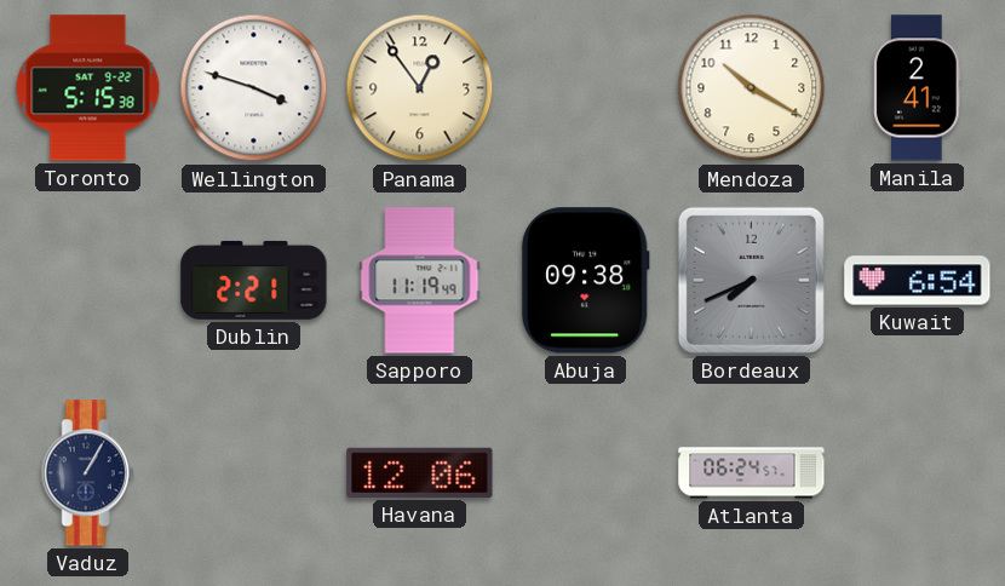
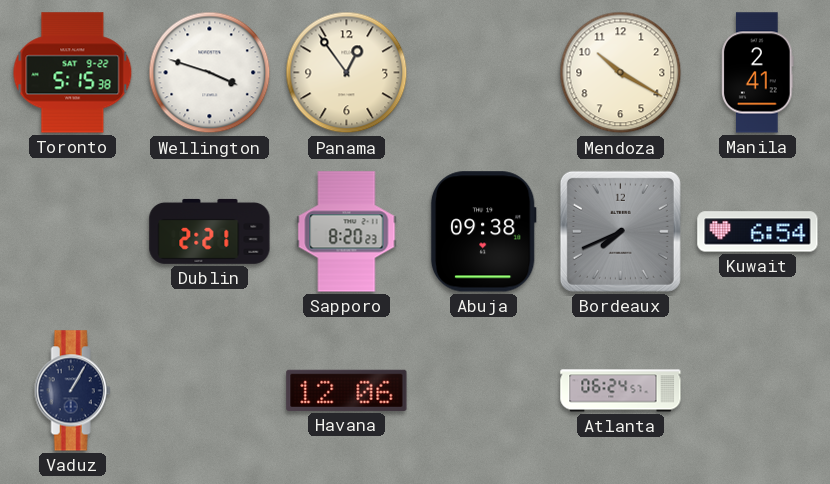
Sapporo: 11:19 -> 8:20 (347, 232)
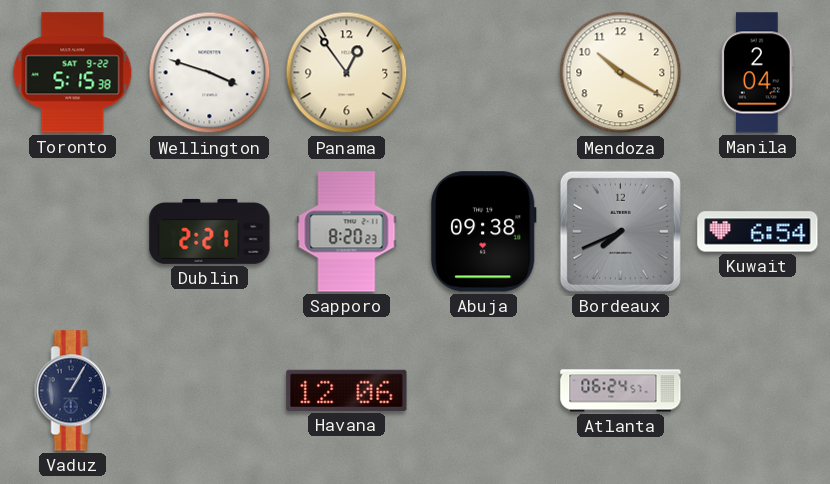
Manila: 2:41 -> 2:04 (758, 73)
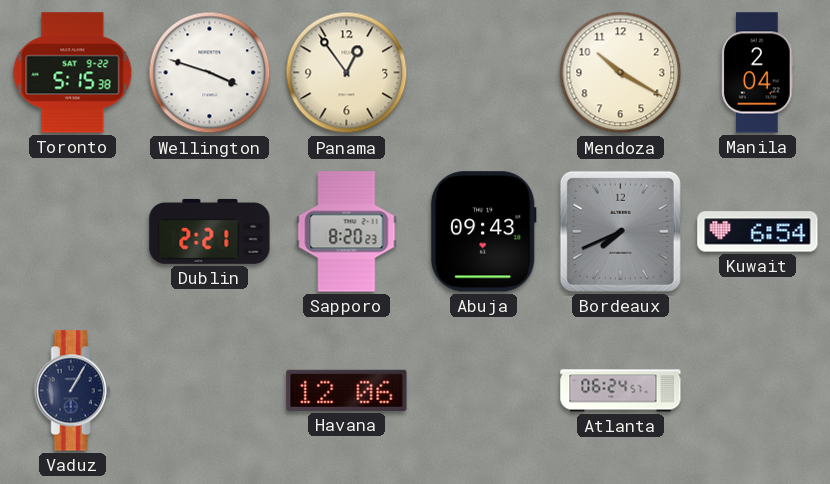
Abuja: 09:38 -> 09:43 (483, 232)
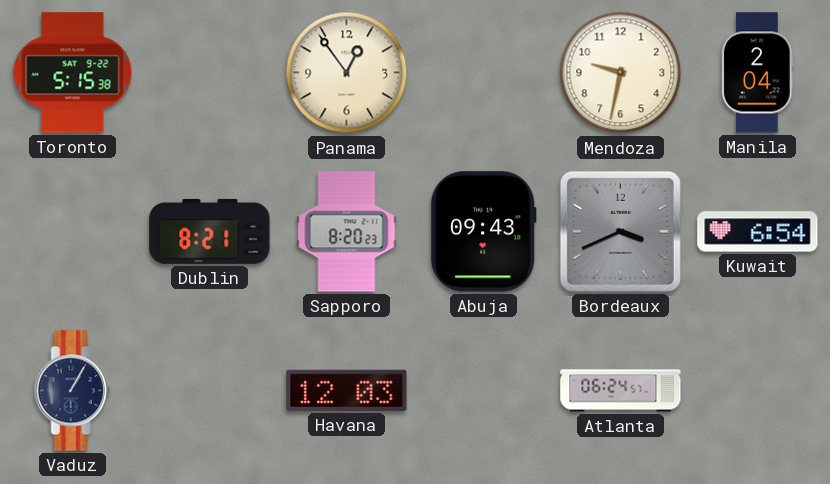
Wellington: 3:48 -> none (210, 73)
Mendoza: 10:20 -> 9:32 (621, 73)
Dublin: 2:21 -> 8:21 (210, 231)
Bordeaux: 7:41 -> 3:41 (620, 231)
Havana: 12:06 -> 12:03 (347, 390)
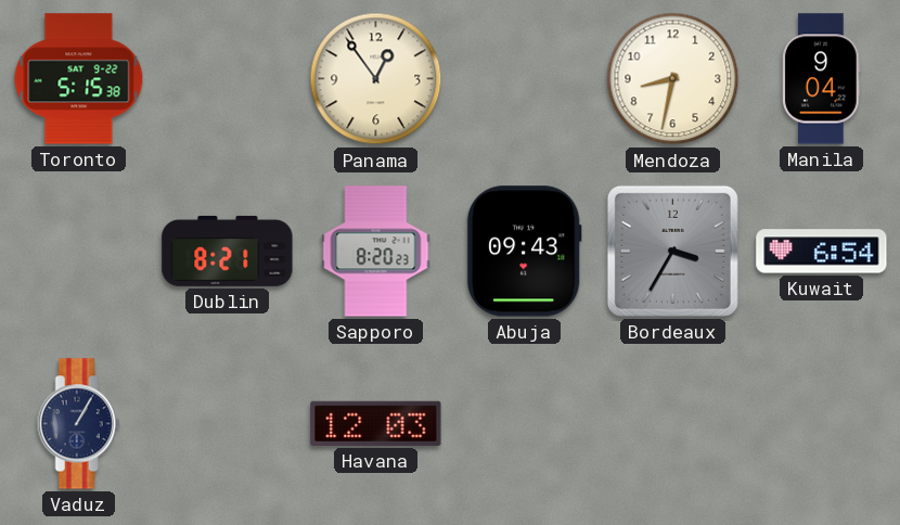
Mendoza: 9:32 -> 8:32 (673, 79)
Manila: 2:04 -> 9:04 (822, 79)
Bordeaux: 3:41 -> 3:35 (672, 251)
Atlanta: 06:24 -> none (621, 391)
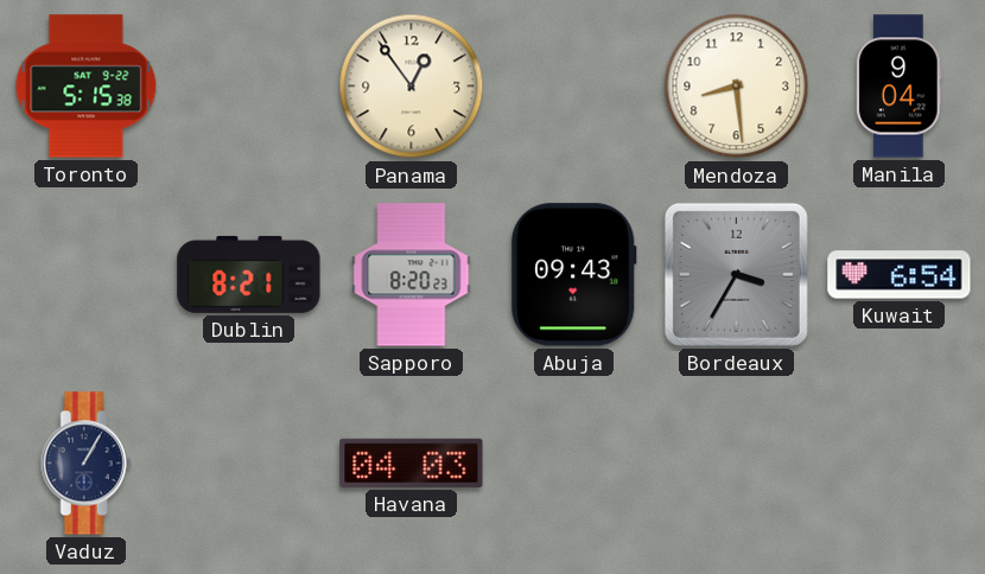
Mendoza: 8:32 -> 8:29 (737, 87)
Havana: 12:03 -> 04:03 (412, 463)
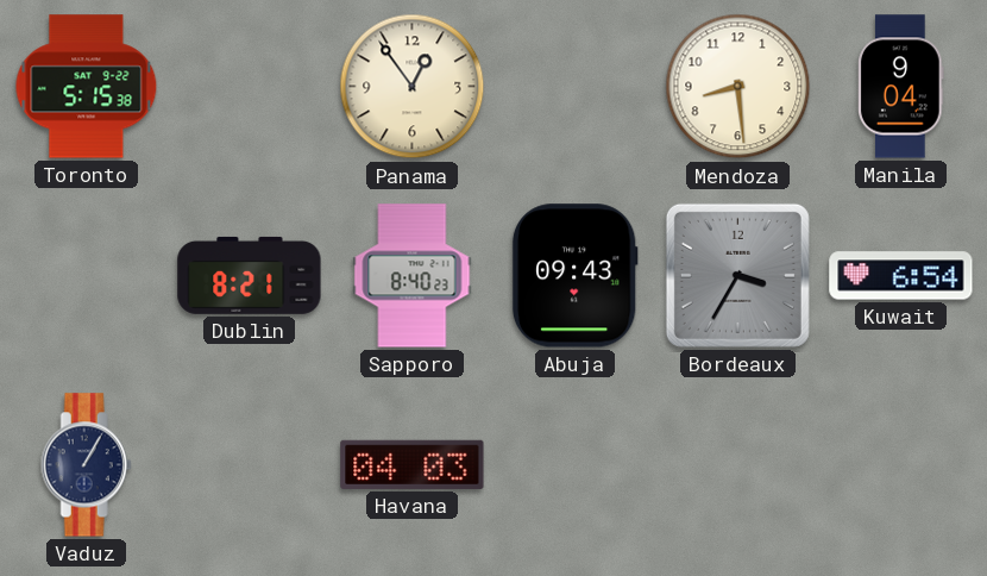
Sapporo: 8:20 -> 8:40 (413, 276)
